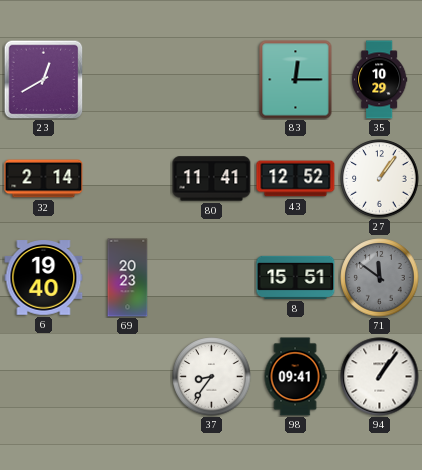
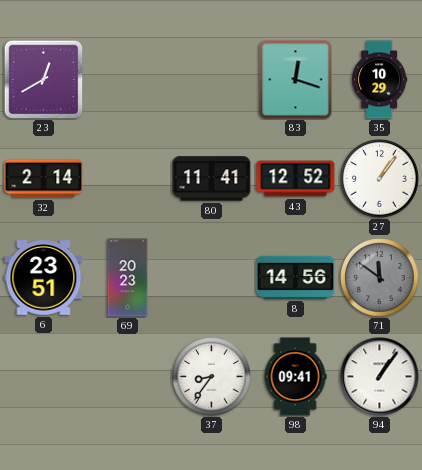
83: 12:15 -> 12:18 (296, 80)
6: 19:40 -> 23:51 (44, 278)
8: 15:51 -> 14:56 (296, 277)
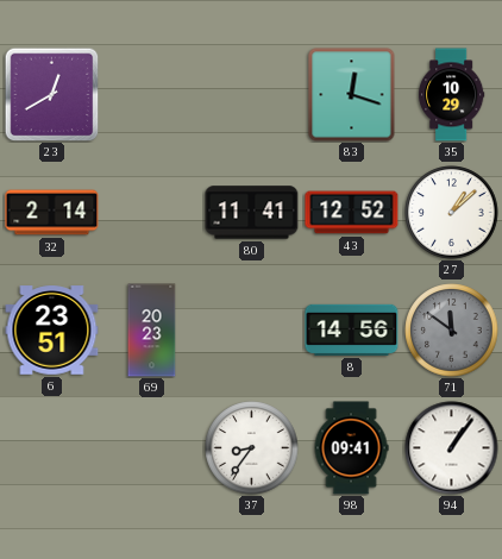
27: 1:06 -> 1:08 (452, 213)
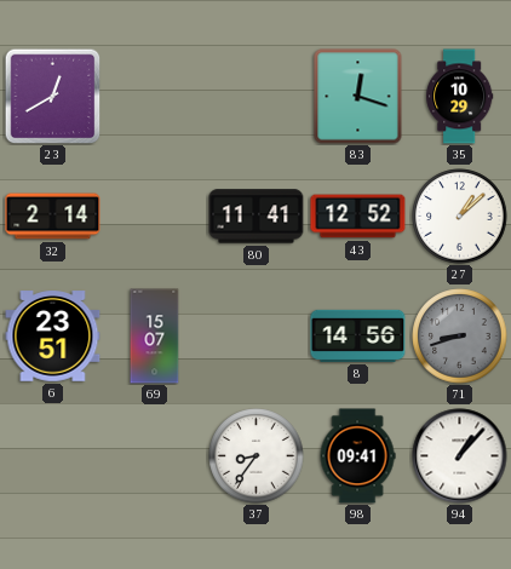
69: 20:23 -> 15:07 (155, 337)
71: 11:51 -> 8:42 (460, 337)
94: 1:06 -> 1:07 (460, 456)
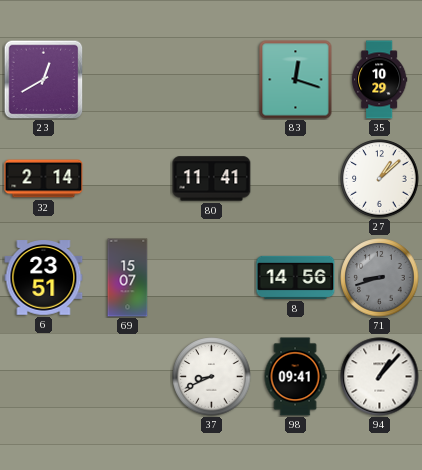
43: 12:52 -> none (358, 217)
37: 8:36 -> 8:41 (212, 377)
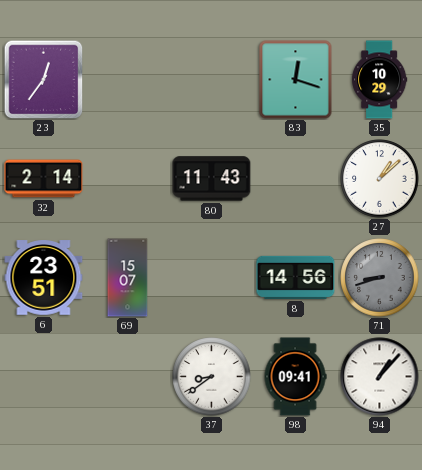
23: 12:40 -> 12:36 (43, 79)
80: 11:41 -> 11:43 (212, 179)
37: 8:41 -> 8:39 (212, 377)
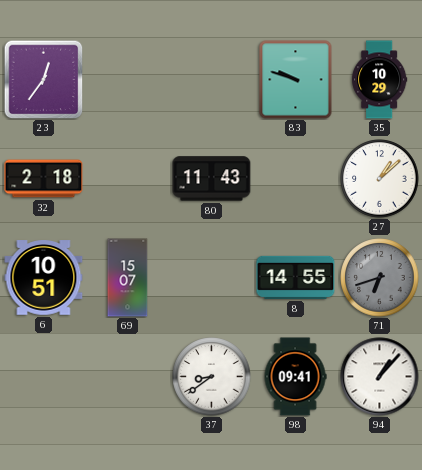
83: 12:18 -> 9:48 (296, 80)
32: 2:14 -> 2:18 (44, 179)
6: 23:51 -> 10:51 (44, 278)
8: 14:56 -> 14:55 (296, 277)
71: 8:42 -> 6:42 (380, 278)
